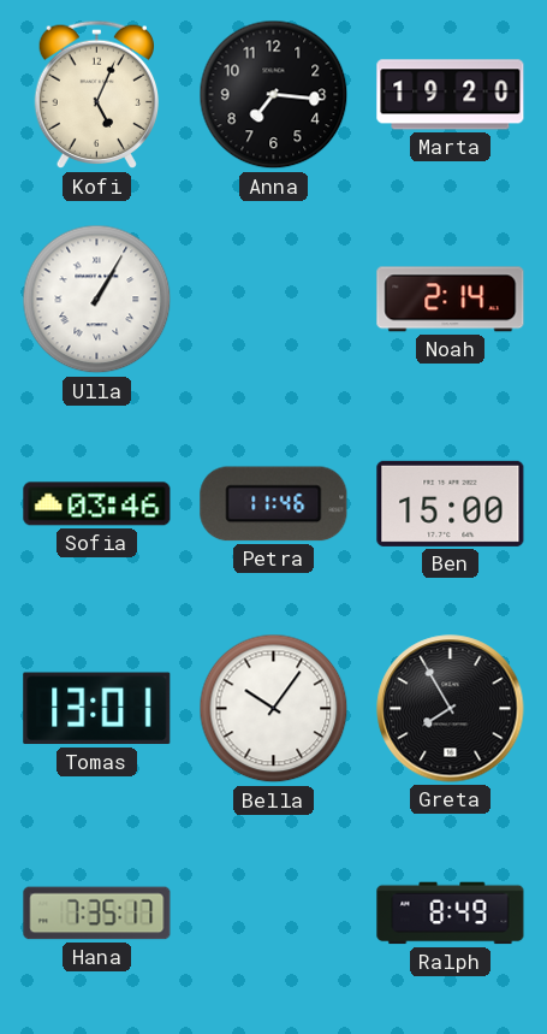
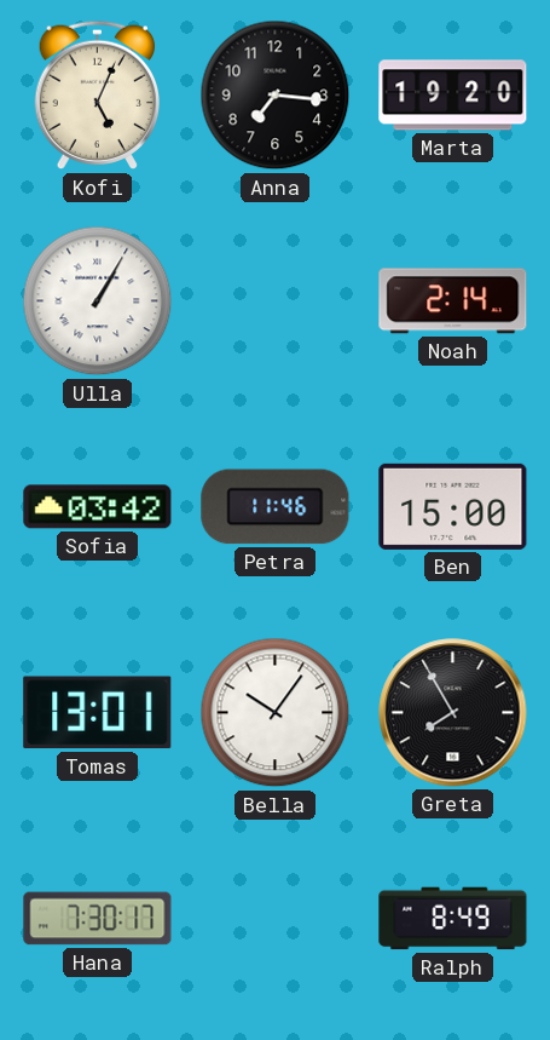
Sofia: 03:46 -> 03:42 (98, 507)
Hana: 7:35 -> 7:30 (98, 919)
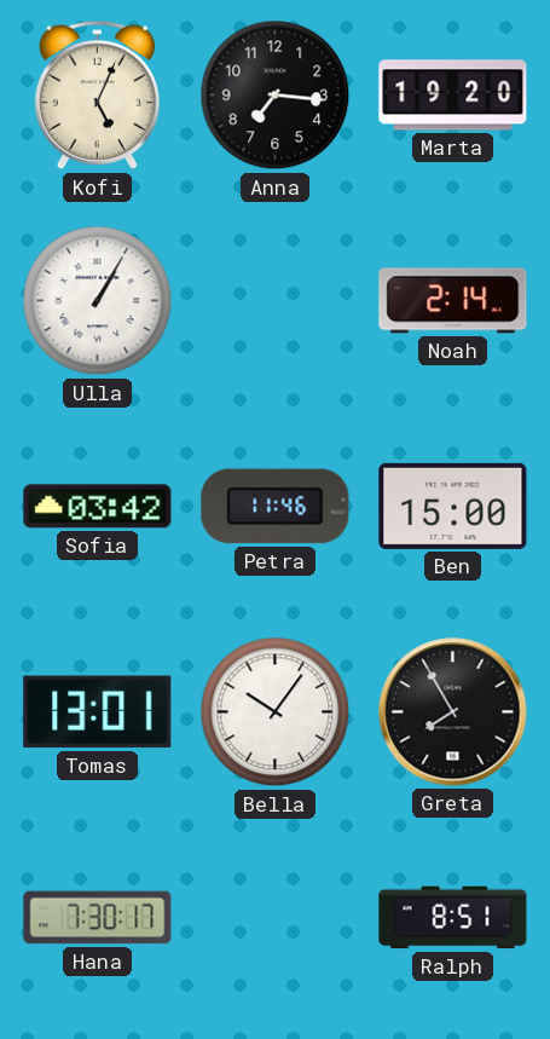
Ralph: 8:49 -> 8:51 (453, 918)
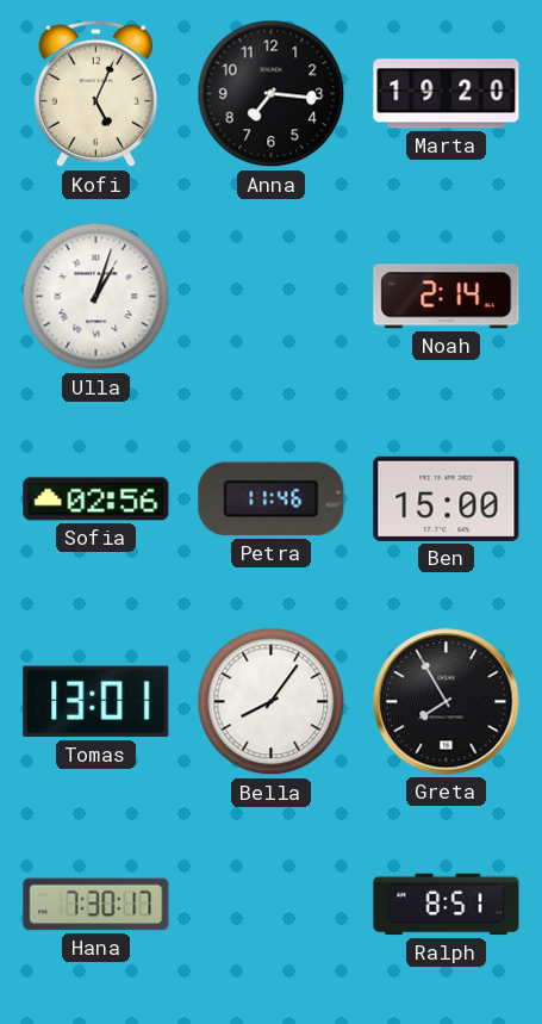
Ulla: 1:05 -> 1:03 (96, 297)
Sofia: 03:42 -> 02:56 (96, 499)
Bella: 10:06 -> 8:06 (272, 702)
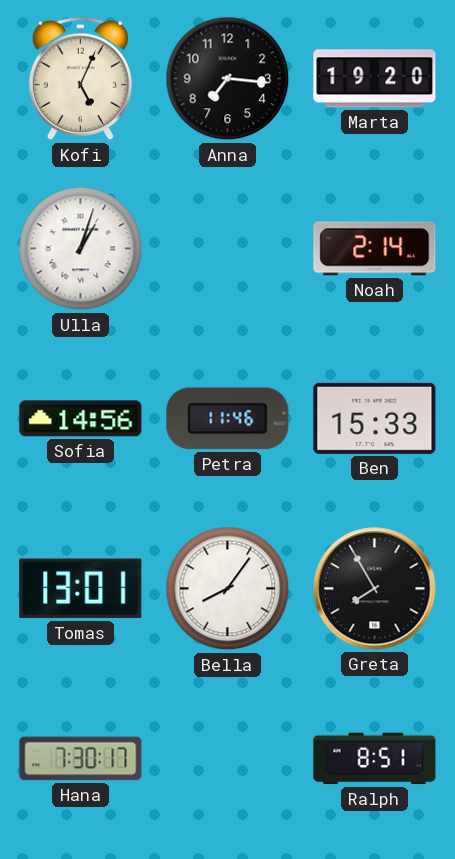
Sofia: 02:56 -> 14:56 (81, 419)
Ben: 15:00 -> 15:33 (375, 418)
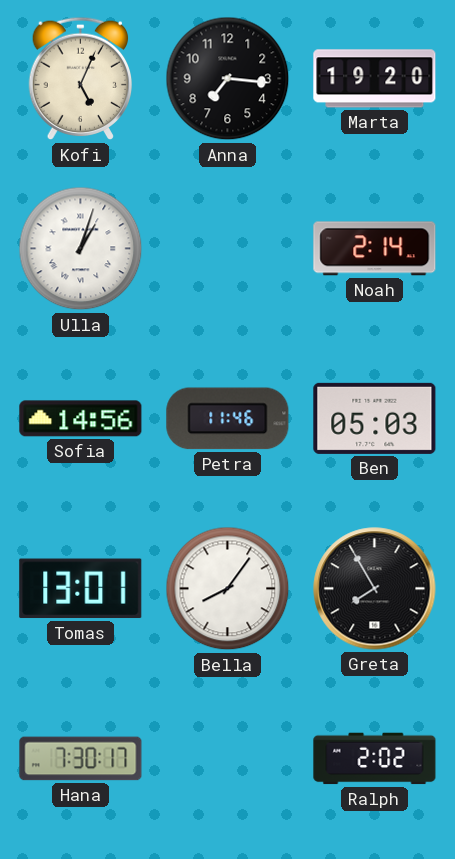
Ben: 15:33 -> 05:03 (375, 418)
Ralph: 8:51 -> 2:02 (375, 759)
